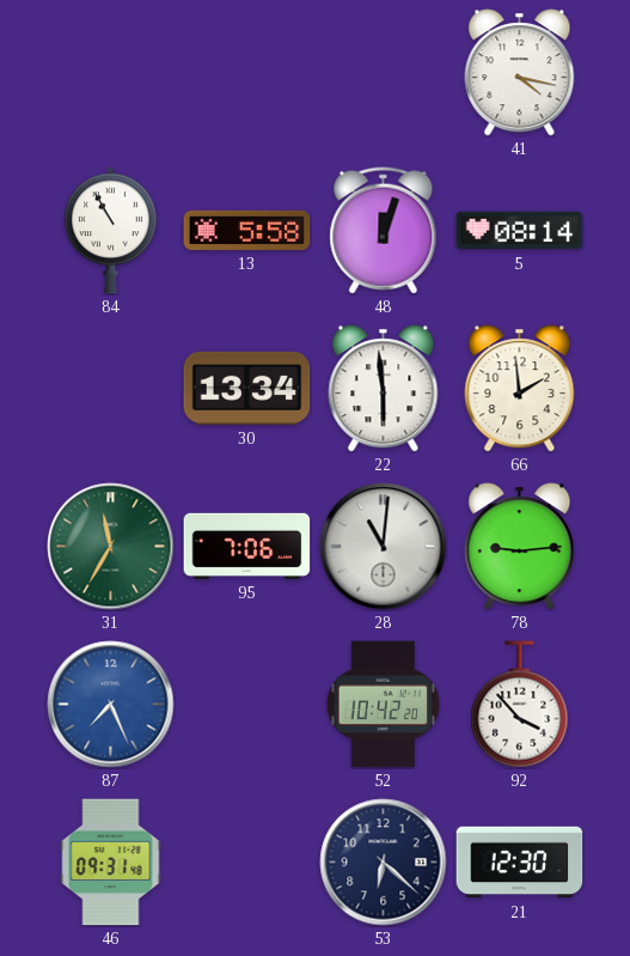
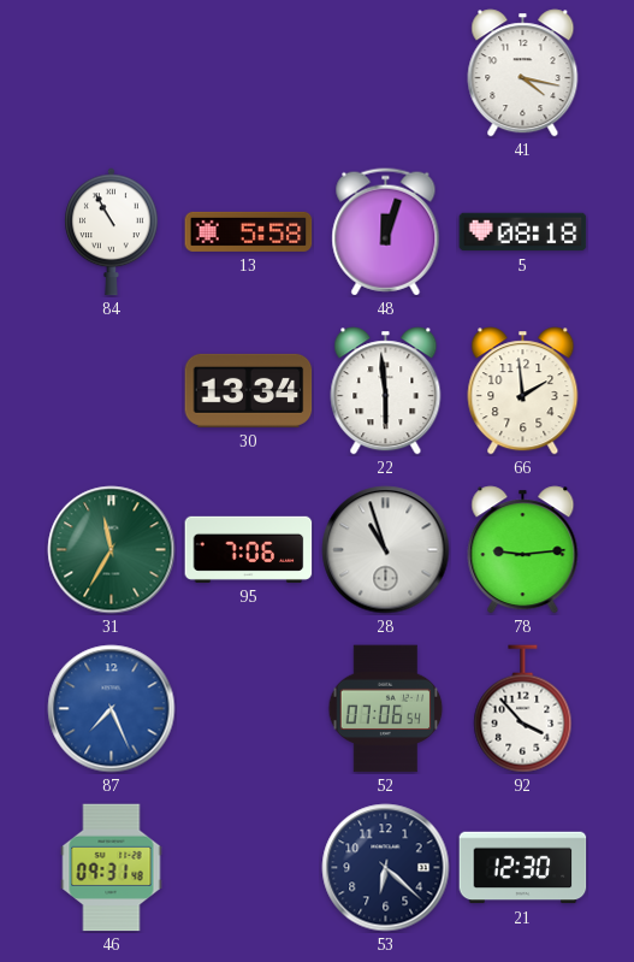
5: 08:14 -> 08:18 (523, 232)
28: 11:01 -> 10:57 (386, 550)
52: 10:42 -> 07:06 (386, 709)
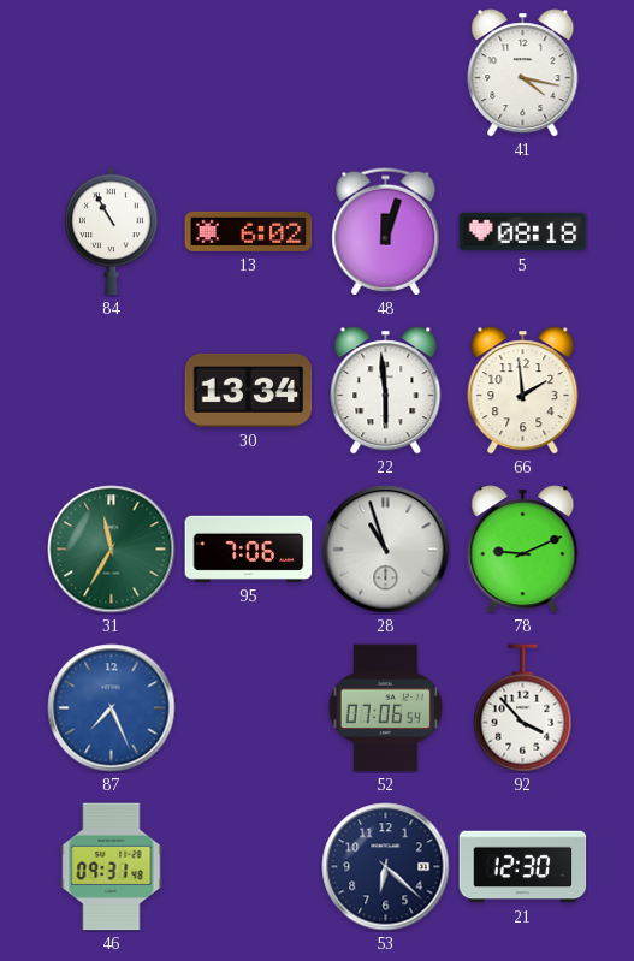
13: 5:58 -> 6:02 (249, 231)
78: 9:14 -> 9:11 (523, 550)
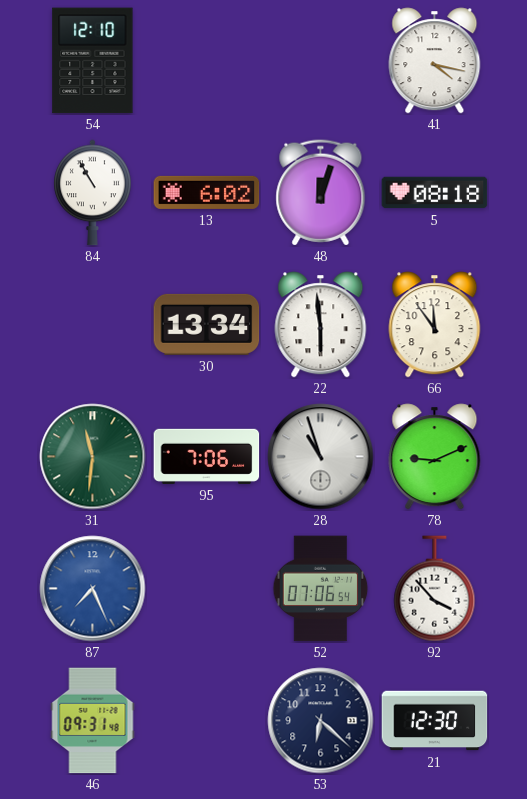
54: none -> 12:10 (93, 61)
66: 1:59 -> 11:54 (435, 325)
31: 11:35 -> 11:31 (93, 457)
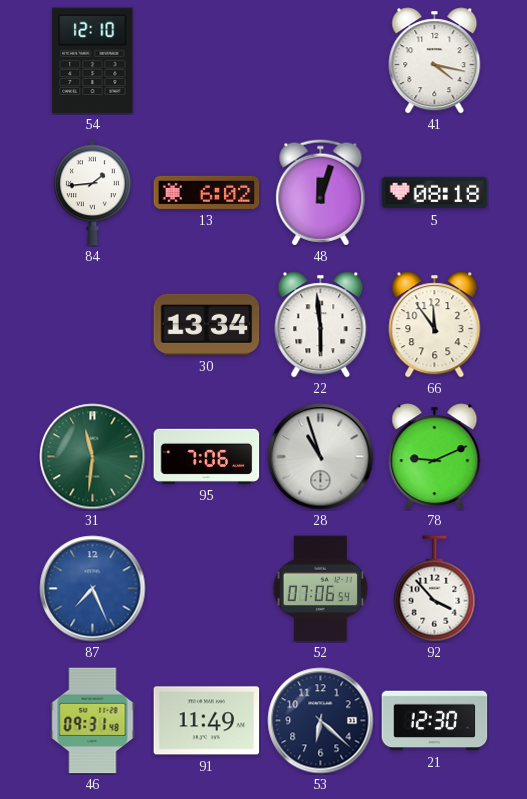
84: 10:55 -> 1:44 (93, 193)
91: none -> 11:49 (207, 721)
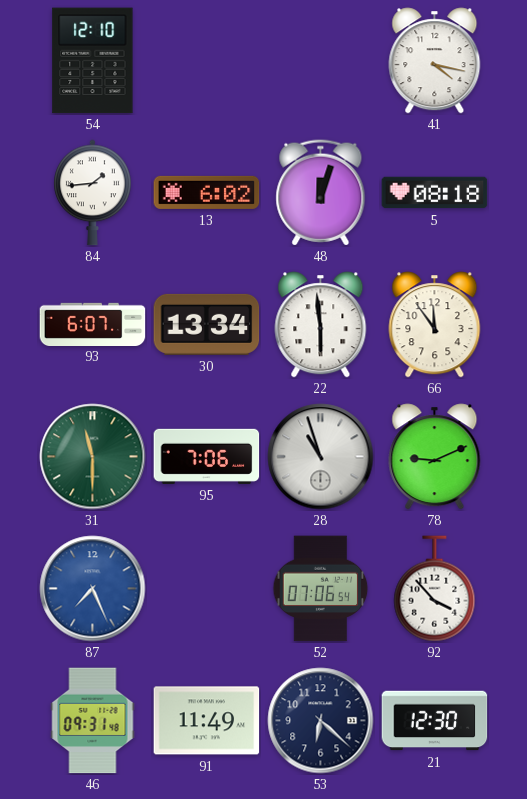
93: none -> 6:07 (93, 324)
31: 11:31 -> 11:30 (93, 457)
